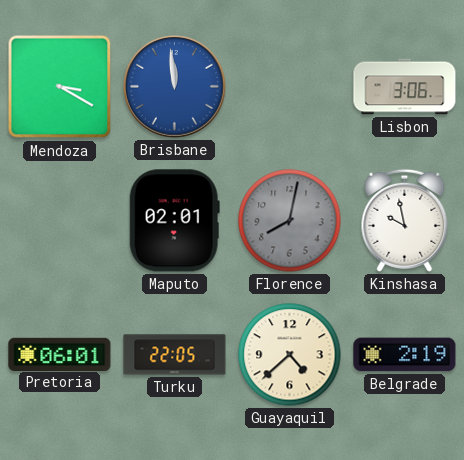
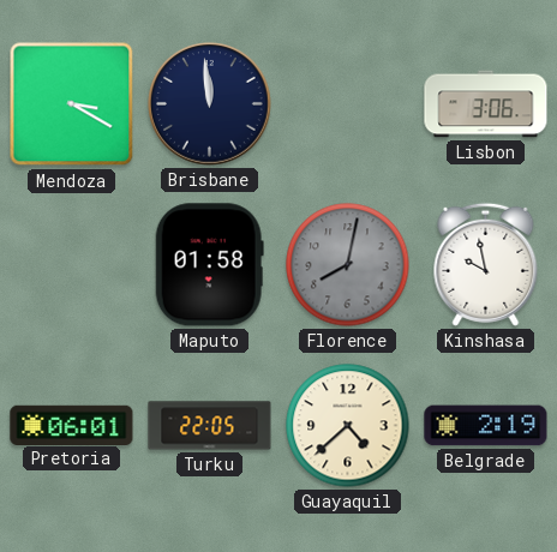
Brisbane dial: blue -> navy (210, 104)
Maputo: 02:01 -> 01:58 (209, 265)
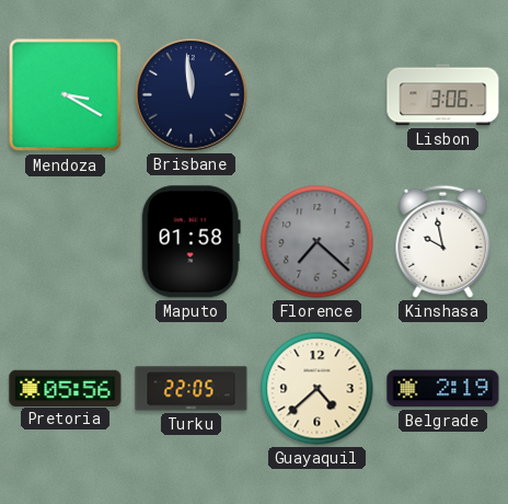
Florence: 8:02 -> 7:22 (317, 242)
Pretoria: 06:01 -> 05:56 (66, 388)
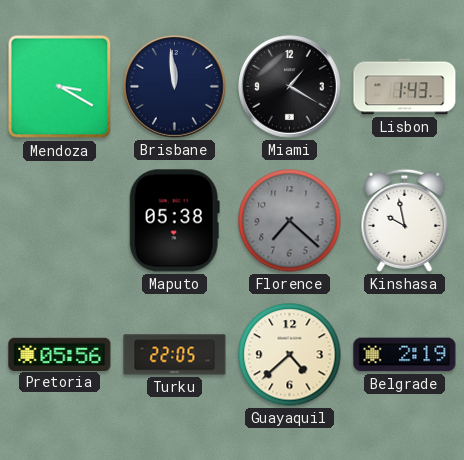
Miami: none -> 1:20 (290, 87)
Lisbon: 3:06 -> 1:43 (405, 87)
Maputo: 01:58 -> 05:38 (174, 221)
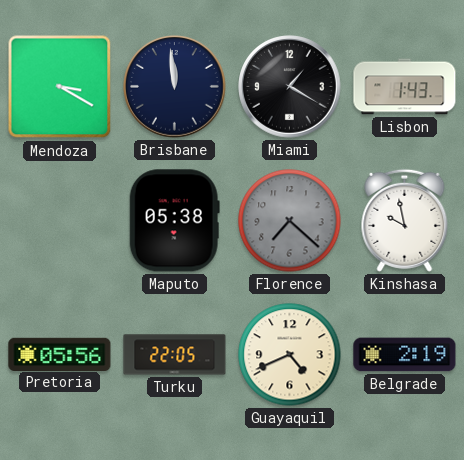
Guayaquil: 4:38 -> 4:41 (290, 355)
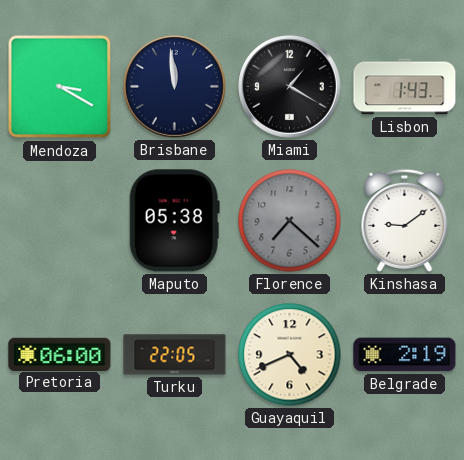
Kinshasa: 9:58 -> 9:09 (405, 220)
Pretoria: 05:56 -> 06:00 (60, 354)
